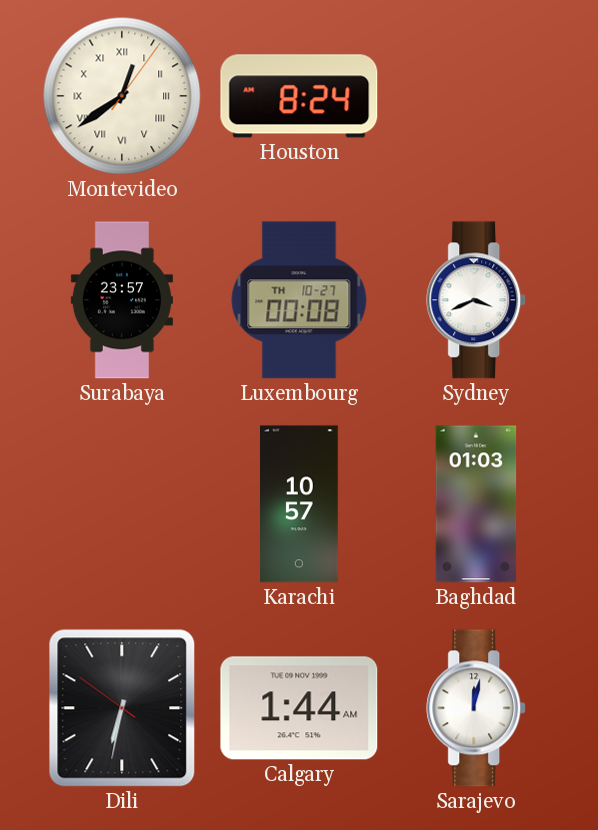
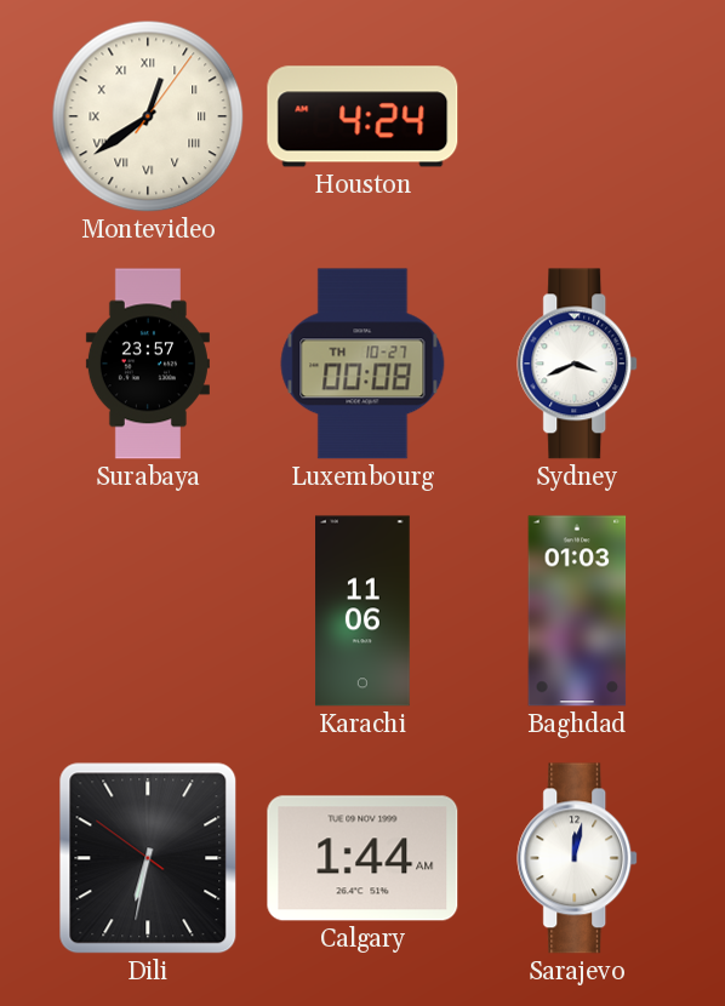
Houston: 8:24 -> 4:24 (362, 116)
Karachi: 10:57 -> 11:06 (364, 611)
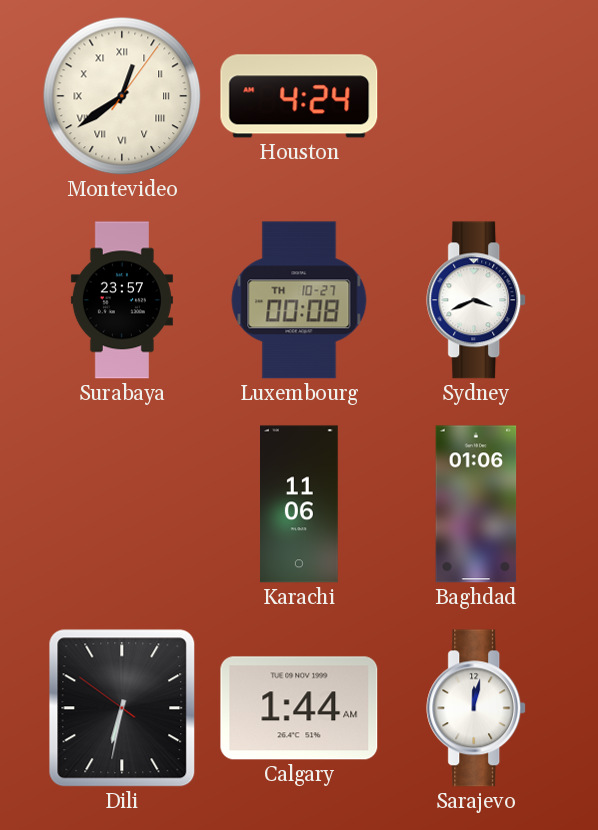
Baghdad: 01:03 -> 01:06 (476, 504)
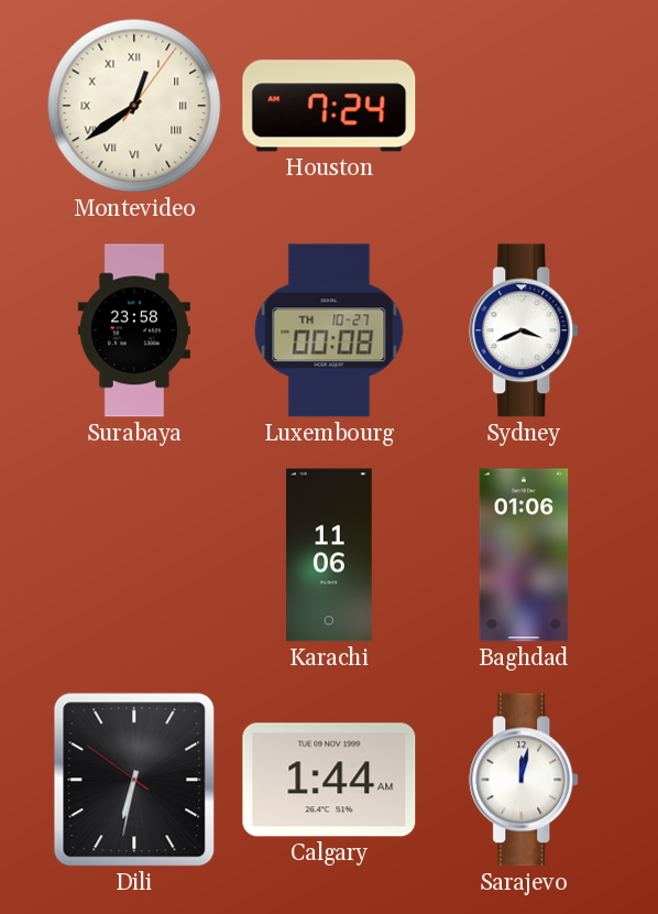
Houston: 4:24 -> 7:24 (329, 106)
Surabaya: 23:57 -> 23:58 (134, 330)
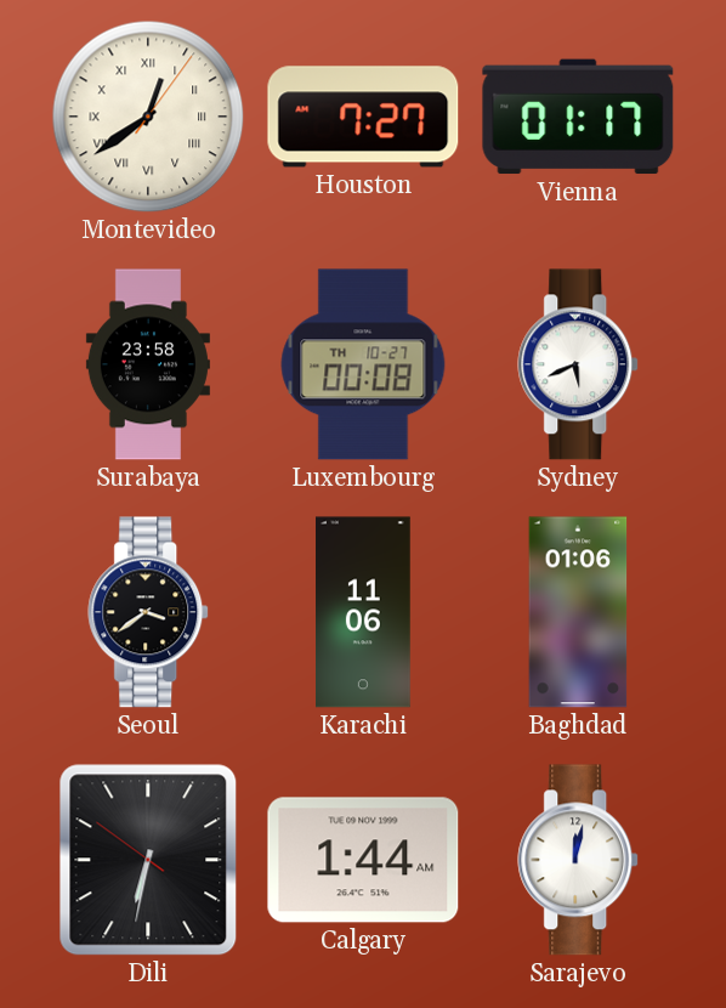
Houston: 7:24 -> 7:27 (363, 117)
Vienna: none -> 01:17 (578, 117)
Sydney: 3:41 -> 5:41 (579, 364)
Seoul: none -> 3:39 (149, 612)
